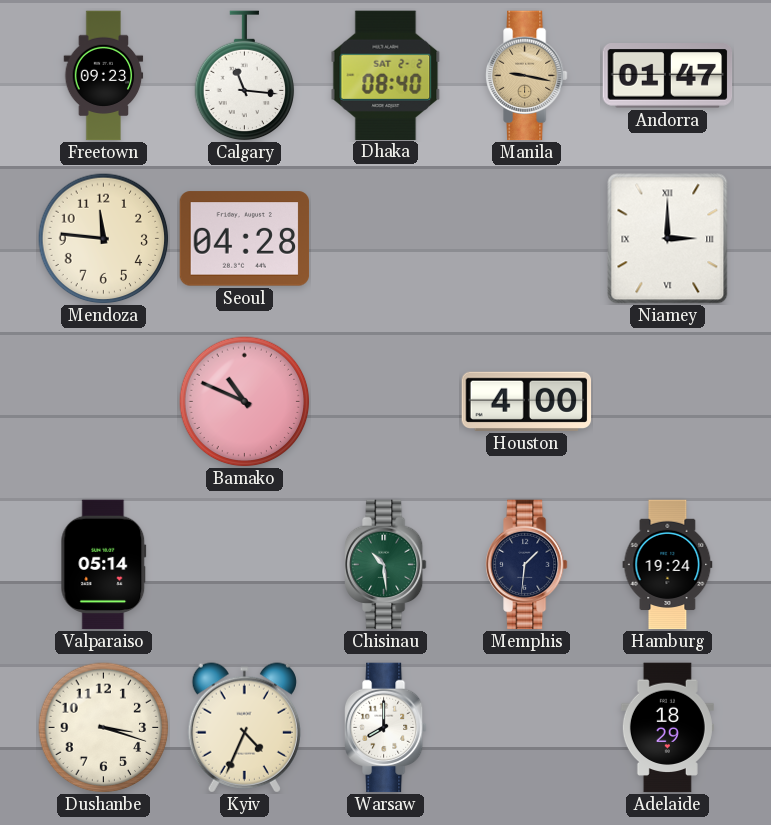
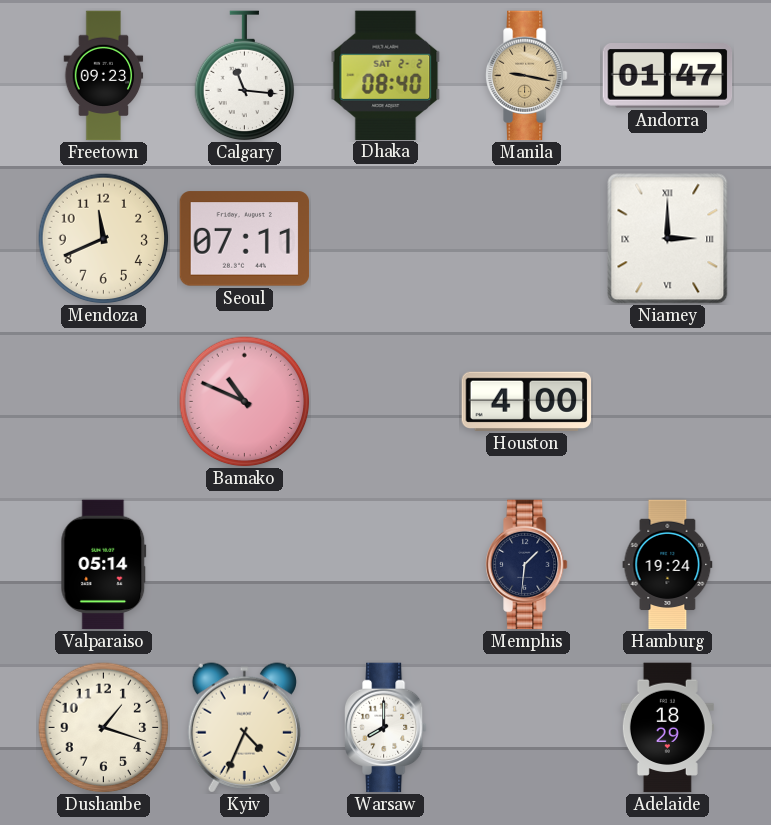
Mendoza: 11:46 -> 11:41 (104, 239)
Seoul: 04:28 -> 07:11 (245, 239)
Chisinau: 10:29 -> none (386, 565)
Dushanbe: 3:18 -> 1:18 (104, 728)
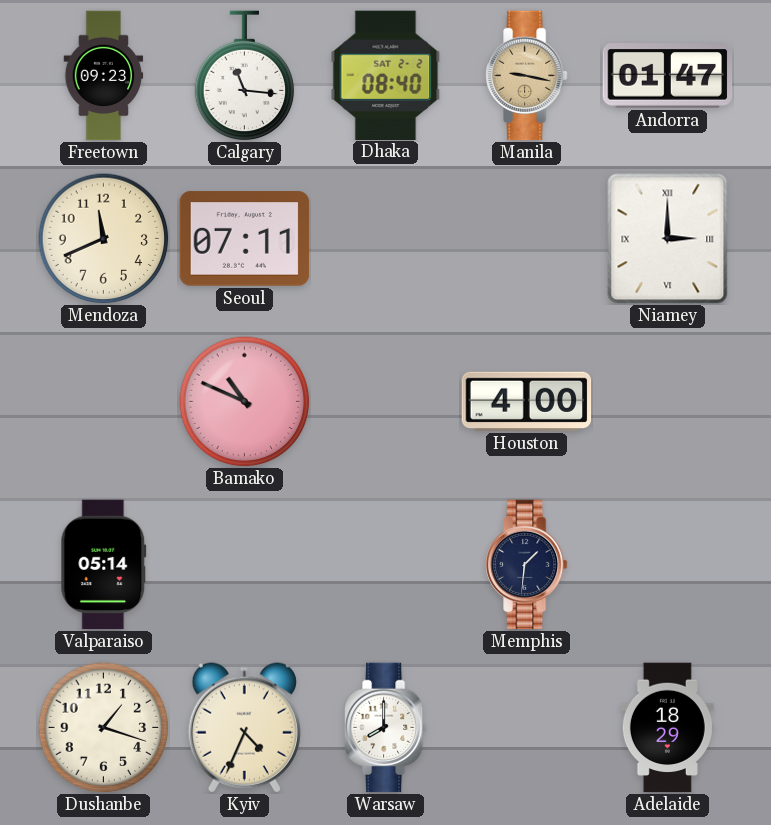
Hamburg: 19:24 -> none (668, 565)
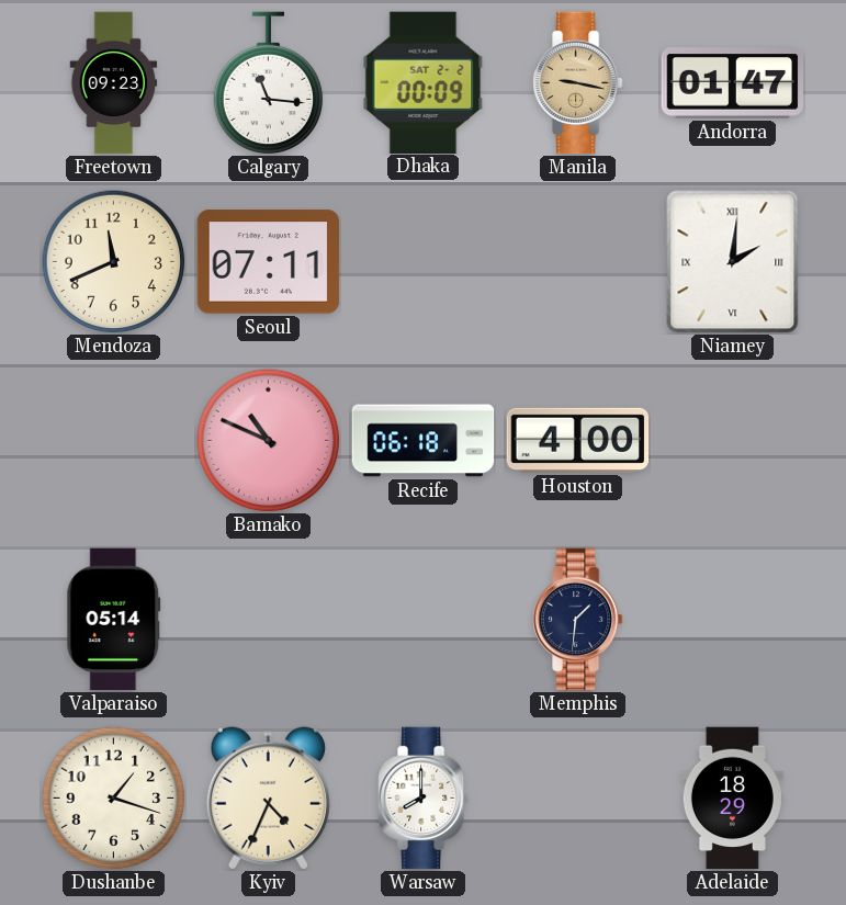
Dhaka: 08:40 -> 00:09 (424, 82)
Niamey: 3:00 -> 2:01 (733, 262)
Recife: none -> 06:18 (424, 441)
